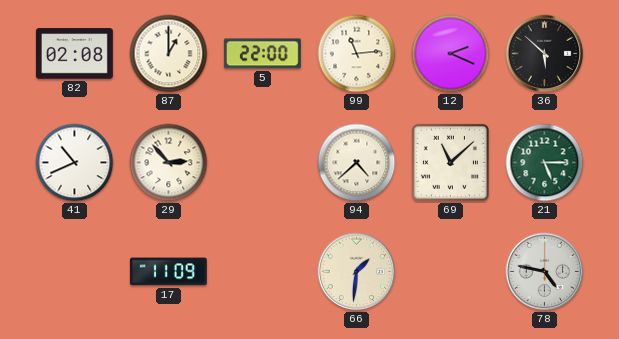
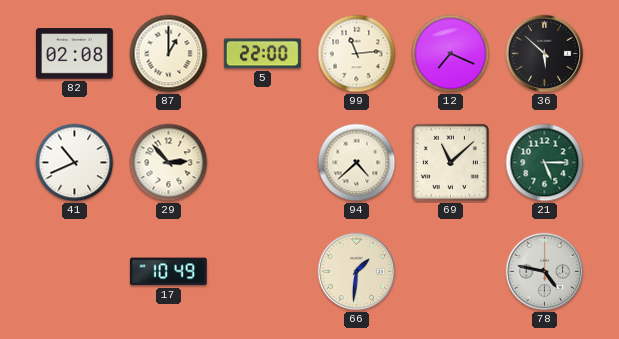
12: 2:19 -> 7:19 (451, 54)
17: 11:09 -> 10:49 (168, 272)
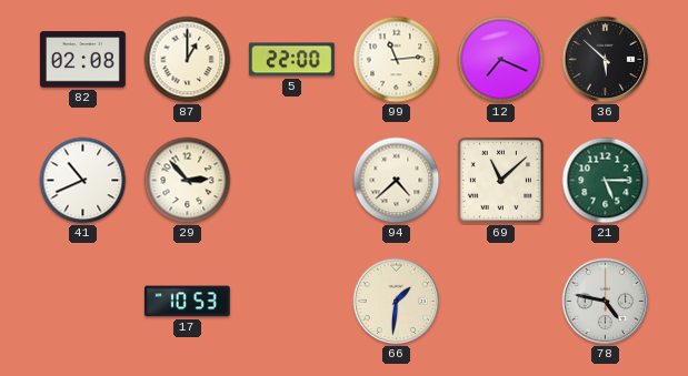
17: 10:49 -> 10:53 (187, 302)
